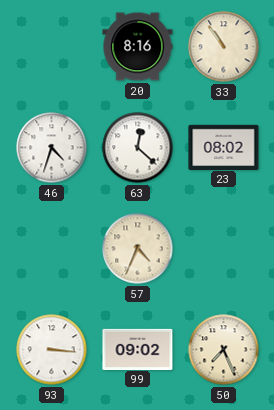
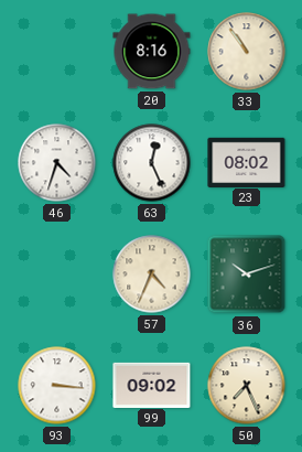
63: 12:22 -> 12:26 (152, 163)
36: none -> 10:12 (247, 275)
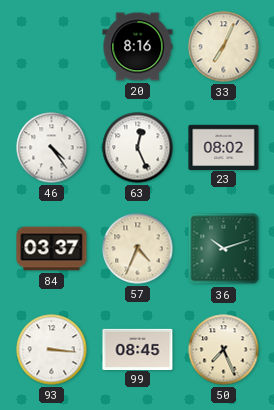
33: 10:54 -> 7:04 (224, 47)
46: 4:33 -> 4:24 (52, 148)
84: none -> 03:37 (52, 249)
99: 09:02 -> 08:45 (138, 349)
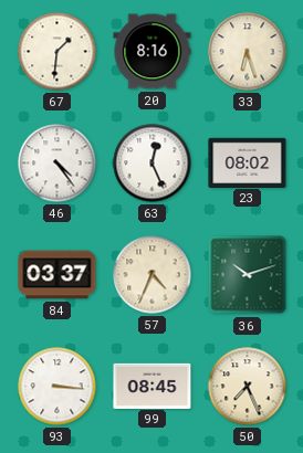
67: none -> 1:31 (58, 52)
33: 7:04 -> 6:27 (248, 52)
